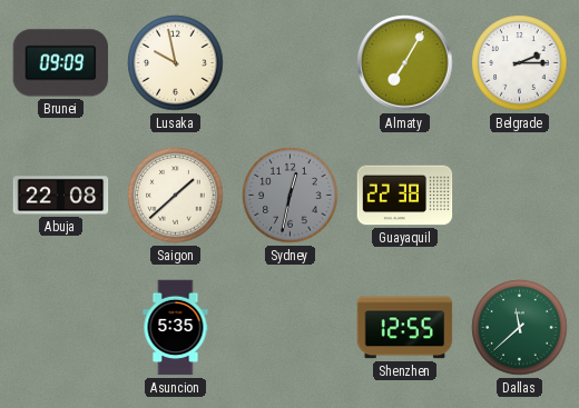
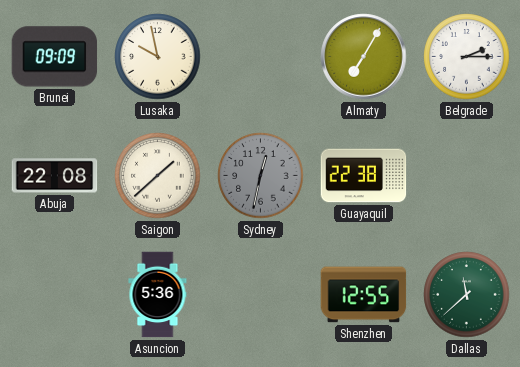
Asuncion: 5:35 -> 5:36 (158, 295)
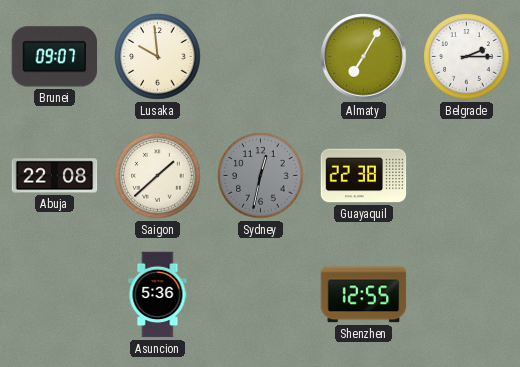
Brunei: 09:09 -> 09:07 (55, 57)
Lusaka: 9:58 -> 9:59 (158, 57)
Dallas: 11:38 -> none (467, 295)
